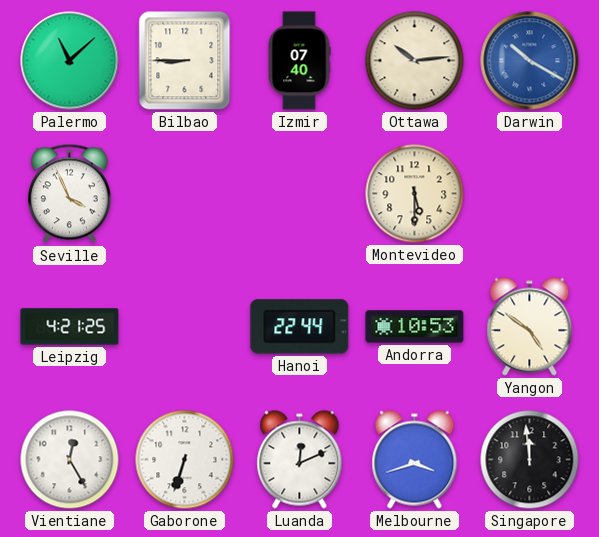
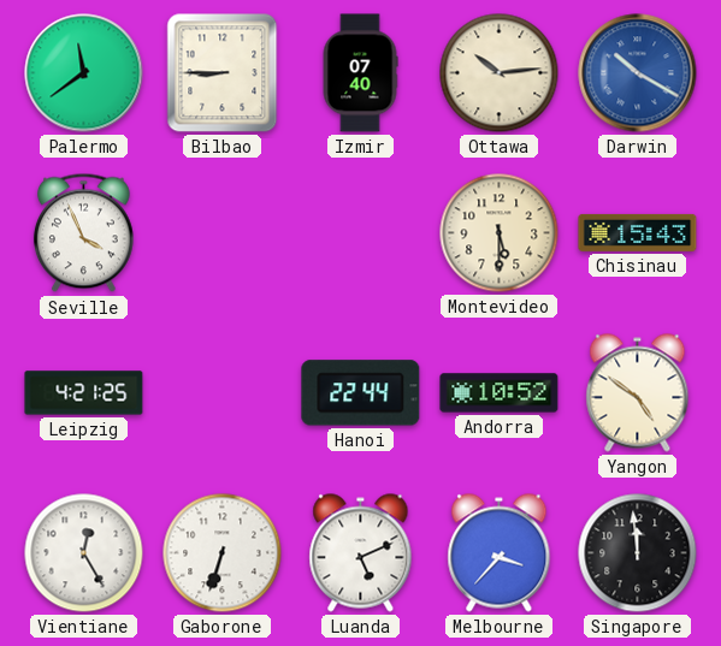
Palermo: 11:08 -> 11:39 (84, 73)
Chisinau: none -> 15:43 (638, 232)
Andorra: 10:53 -> 10:52 (500, 393)
Luanda: 12:11 -> 5:11 (361, 553)
Melbourne: 3:42 -> 3:37 (500, 553)
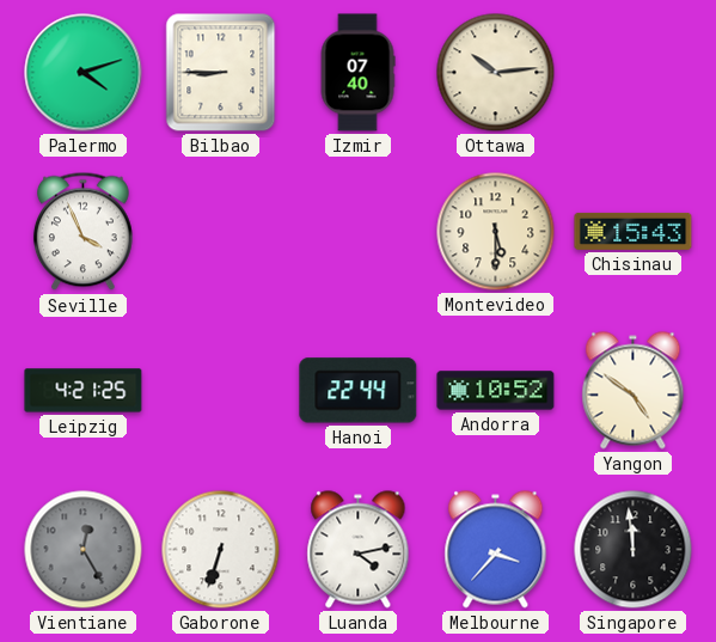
Palermo: 11:39 -> 4:12 (84, 73)
Darwin: 10:20 -> none (638, 73)
Vientiane dial: white -> grey (84, 550)
Luanda: 5:11 -> 4:13 (359, 550)
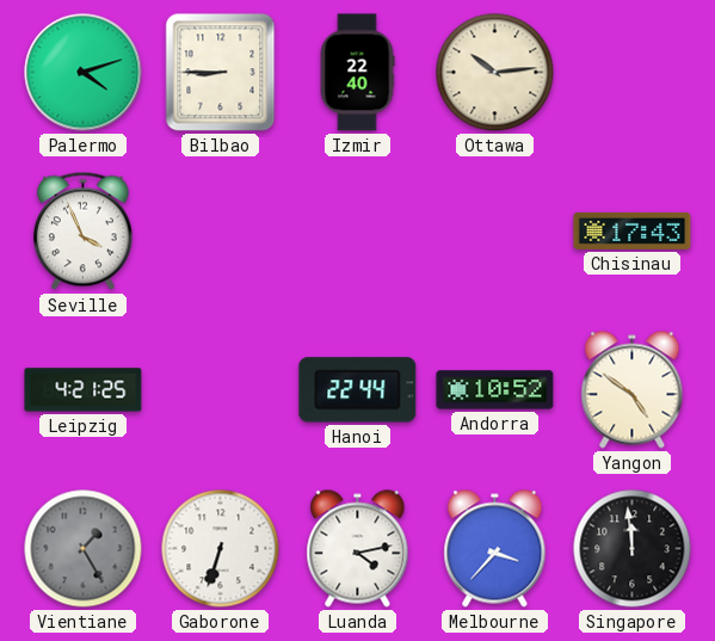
Izmir: 07:40 -> 22:40 (357, 73)
Montevideo: 5:30 -> none (496, 232)
Chisinau: 15:43 -> 17:43 (633, 230)
Vientiane: 12:25 -> 1:25 (84, 549)
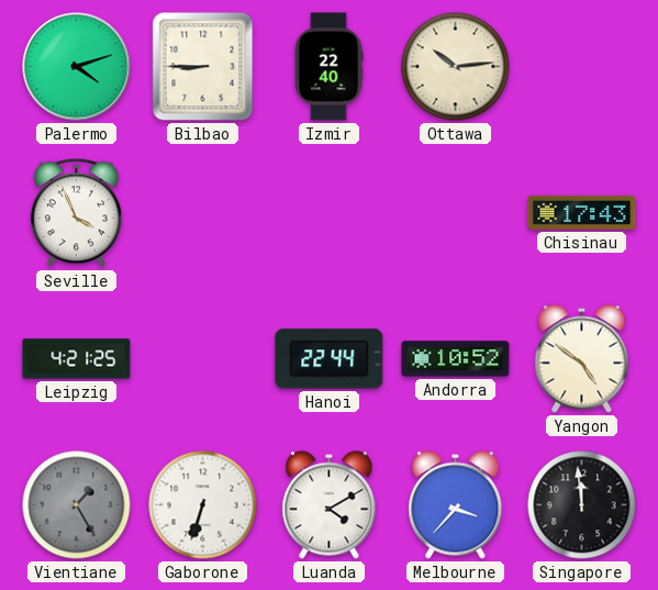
Luanda: 4:13 -> 4:10 (330, 505)
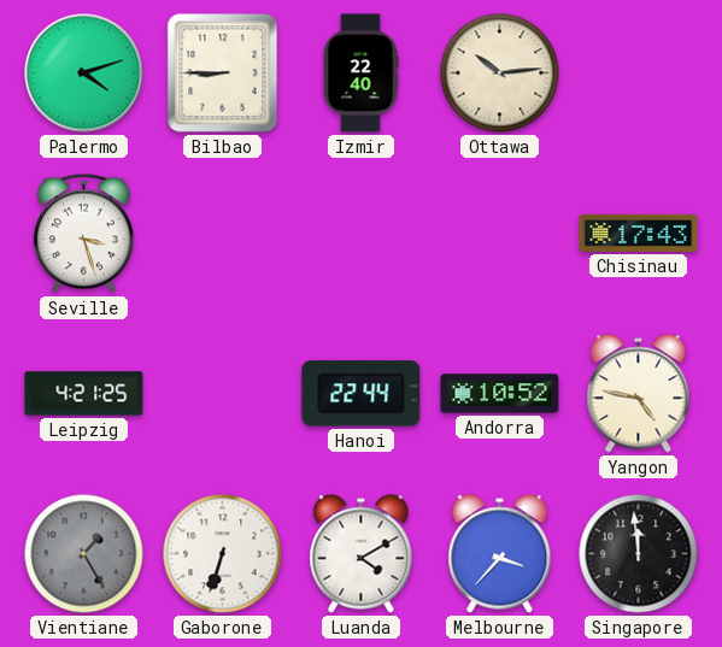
Seville: 3:56 -> 3:27 (83, 234)
Yangon: 4:51 -> 4:47 (639, 394)
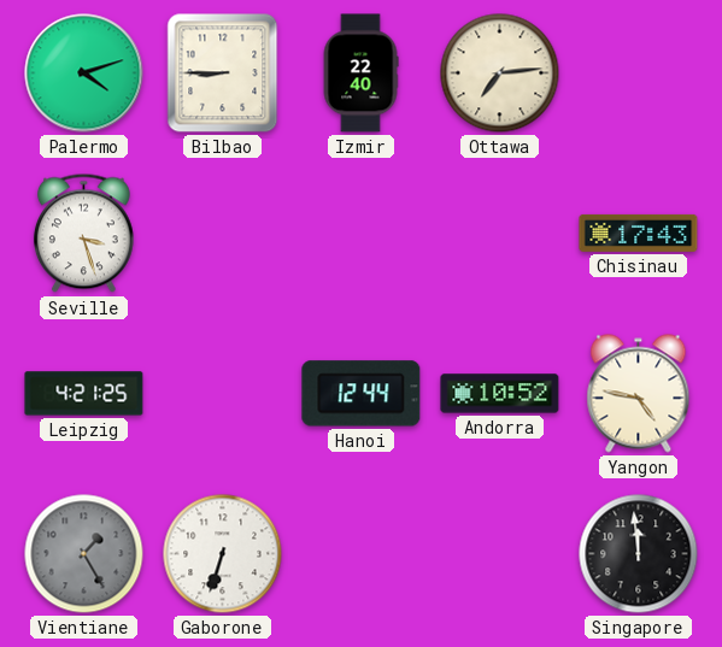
Ottawa: 10:14 -> 7:14 (500, 73)
Hanoi: 22:44 -> 12:44 (362, 394)
Luanda: 4:10 -> none (362, 554)
Melbourne: 3:37 -> none (500, 554)
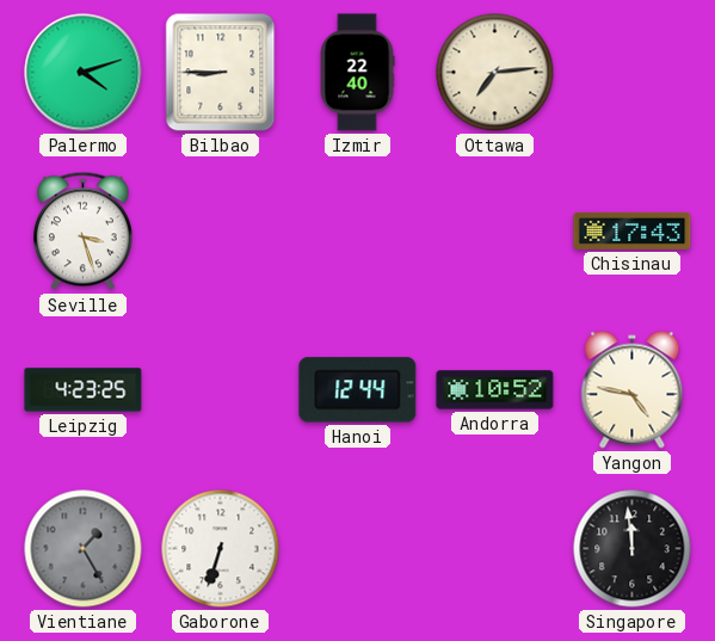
Leipzig: 4:21 -> 4:23 (84, 390)
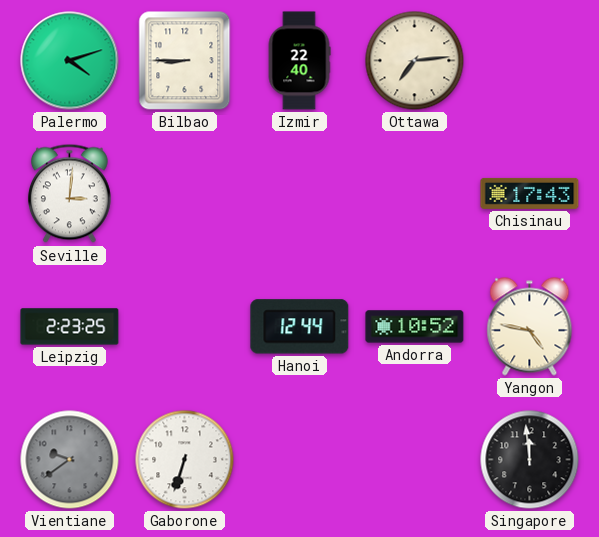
Seville: 3:27 -> 3:01 (69, 194)
Leipzig: 4:23 -> 2:23 (70, 327)
Vientiane: 1:25 -> 9:39 (70, 460)
